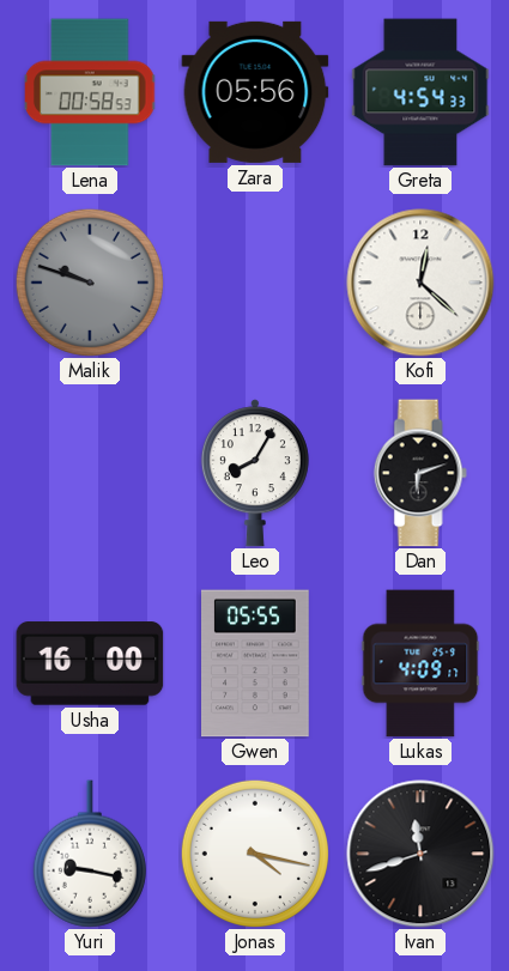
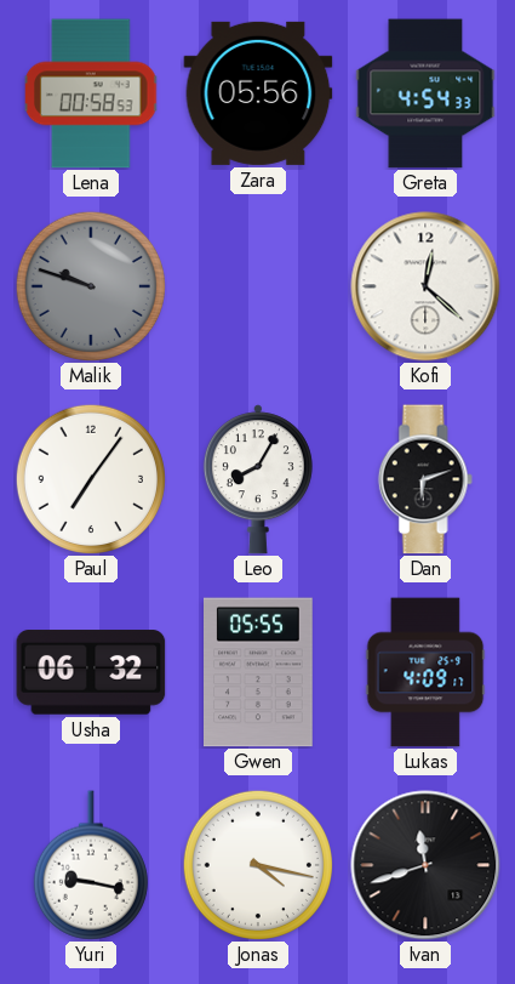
Paul: none -> 7:06 (91, 479)
Usha: 16:00 -> 06:32 (91, 672)
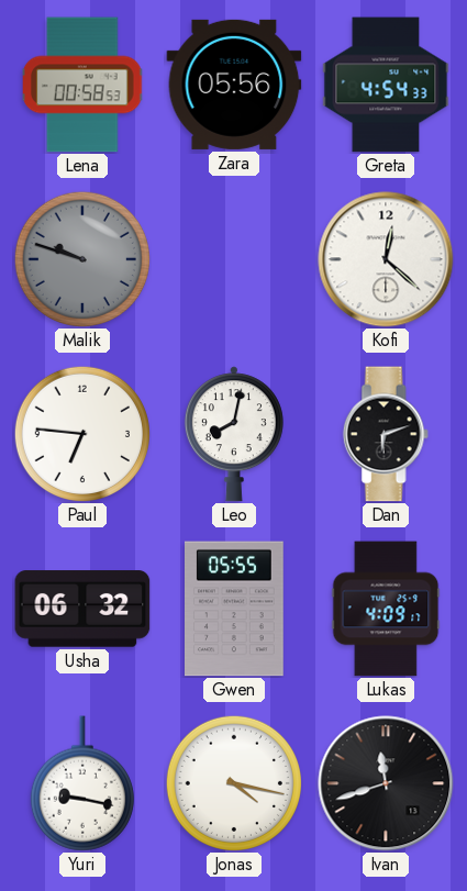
Paul: 7:06 -> 6:46 (82, 434)
Leo: 8:05 -> 8:02 (234, 434)
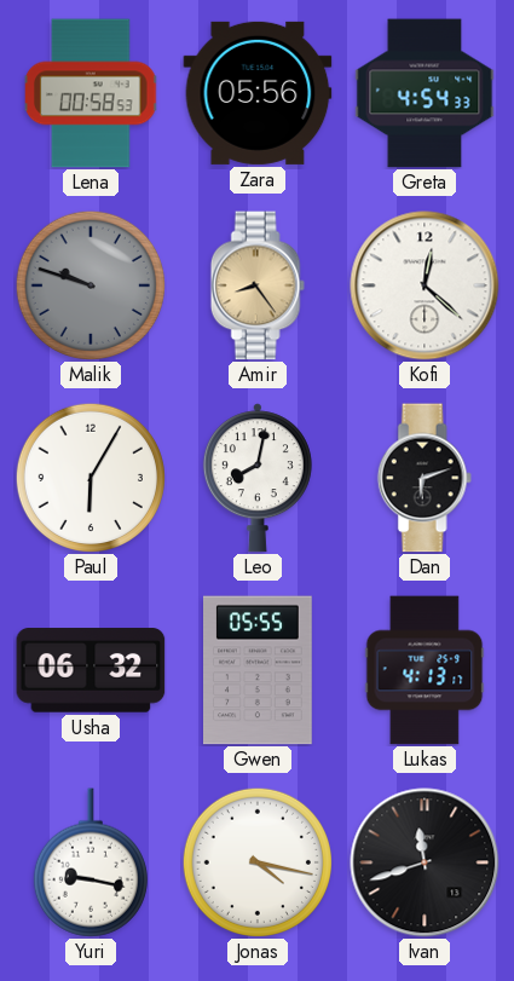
Amir: none -> 8:24 (258, 285)
Paul: 6:46 -> 6:05 (91, 478)
Lukas: 4:09 -> 4:13 (425, 670)
